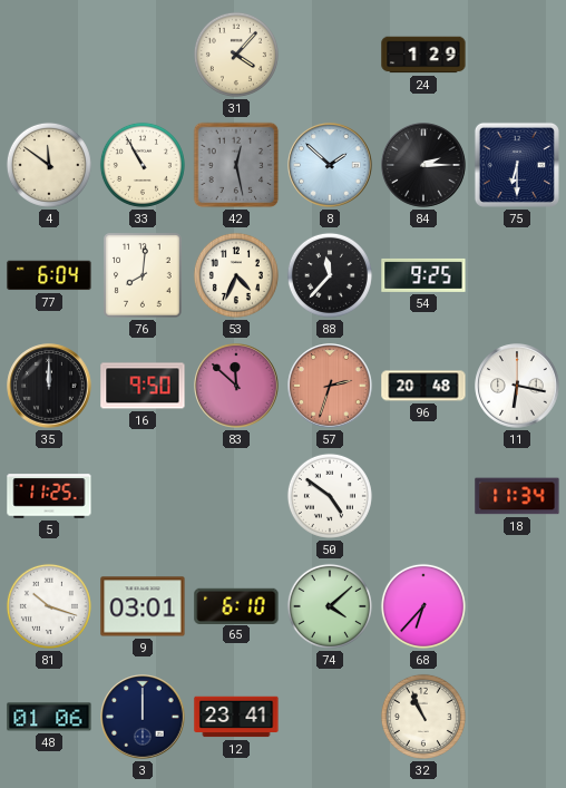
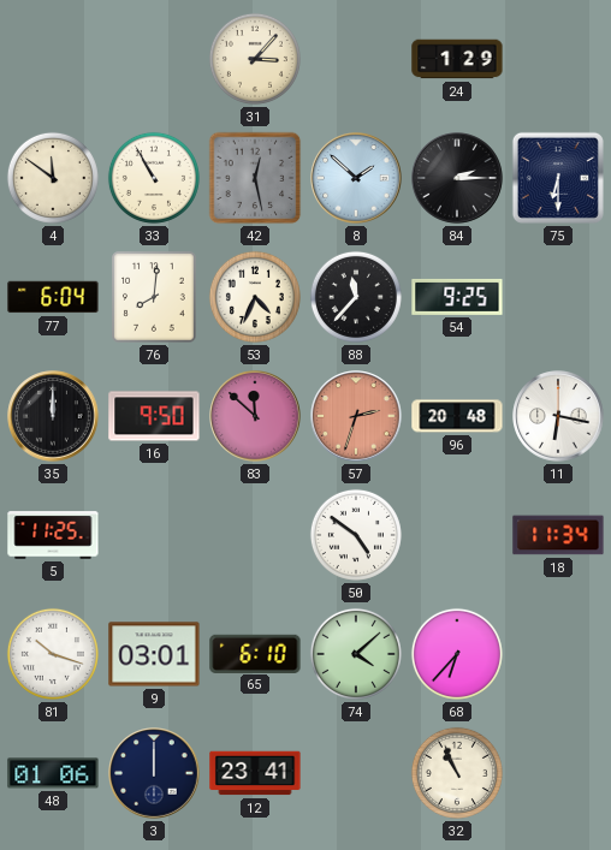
31: 4:07 -> 3:07 (255, 59)
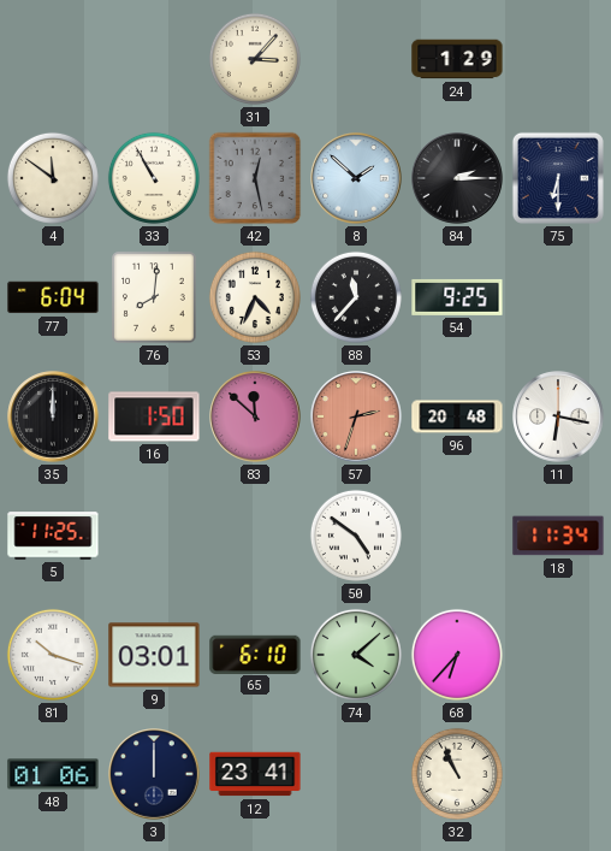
16: 9:50 -> 1:50 (154, 416)
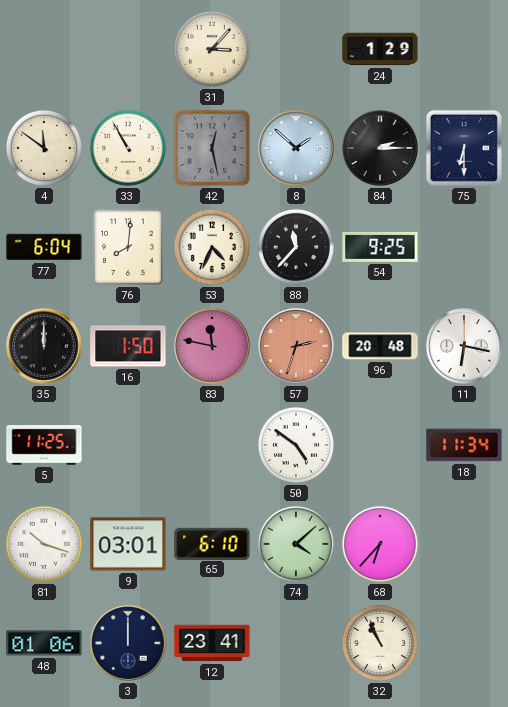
83: 11:52 -> 11:47 (212, 346)
